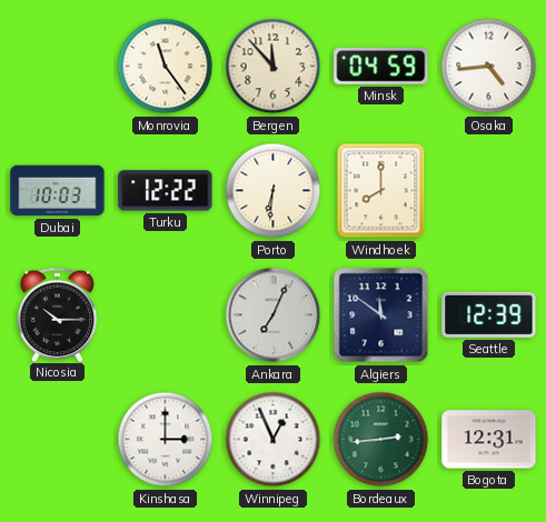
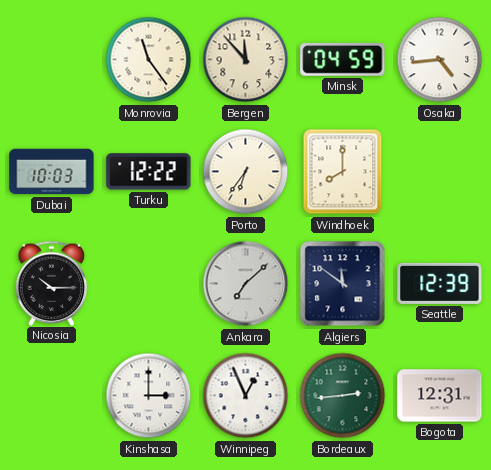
Porto: 6:31 -> 6:36 (246, 172)
Ankara: 7:04 -> 7:08 (246, 284)
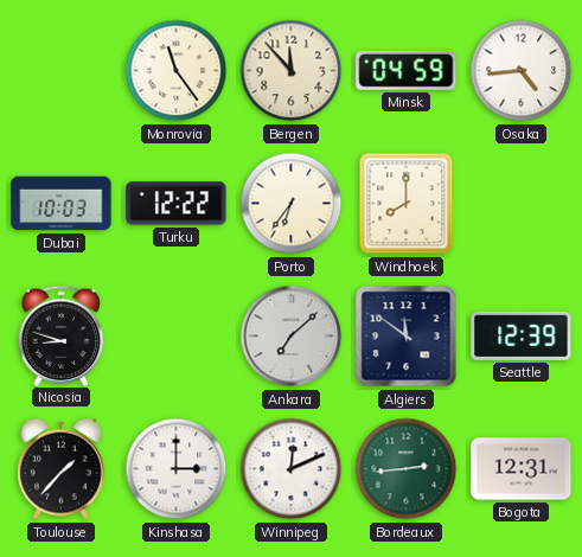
Nicosia: 10:15 -> 8:48 (62, 335)
Toulouse: none -> 1:37 (62, 469)
Winnipeg: 12:56 -> 12:11 (292, 469)
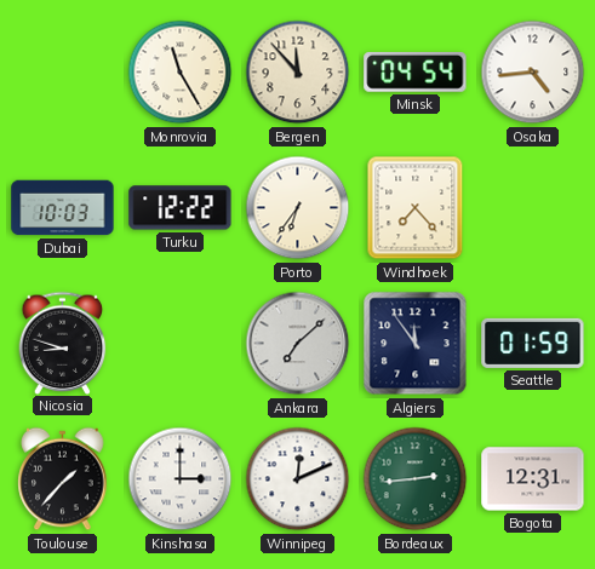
Monrovia: 11:24 -> 11:25 (181, 73)
Minsk: 04:59 -> 04:54 (416, 71)
Windhoek: 8:00 -> 7:23 (416, 208)
Algiers: 11:51 -> 11:54 (416, 344)
Seattle: 12:39 -> 01:59 (533, 343)
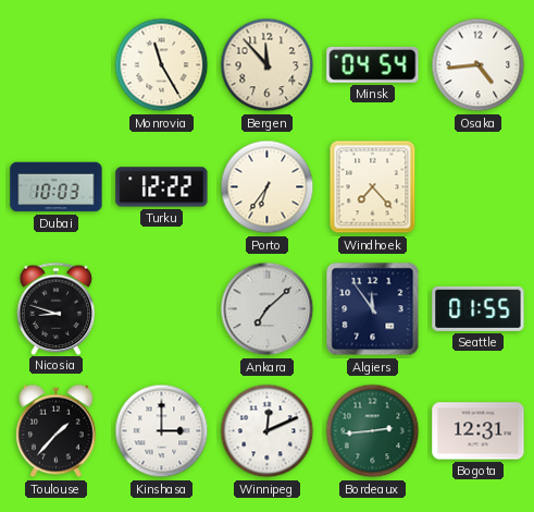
Seattle: 01:59 -> 01:55 (479, 308)
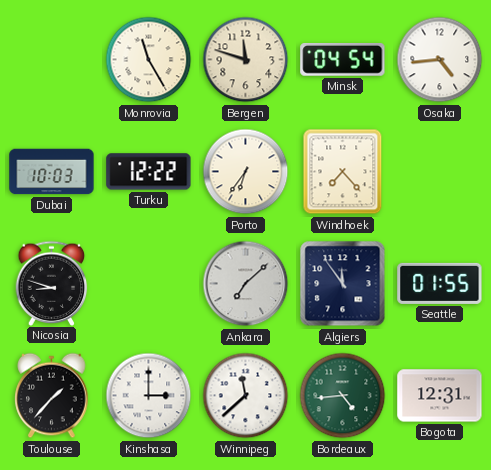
Bergen: 11:53 -> 11:48 (246, 60)
Winnipeg: 12:11 -> 11:38 (246, 396)
Bordeaux: 2:44 -> 4:44 (343, 396)
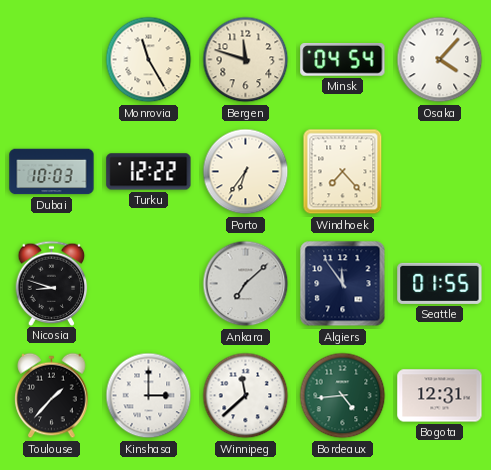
Osaka: 4:44 -> 4:07 (440, 60)
